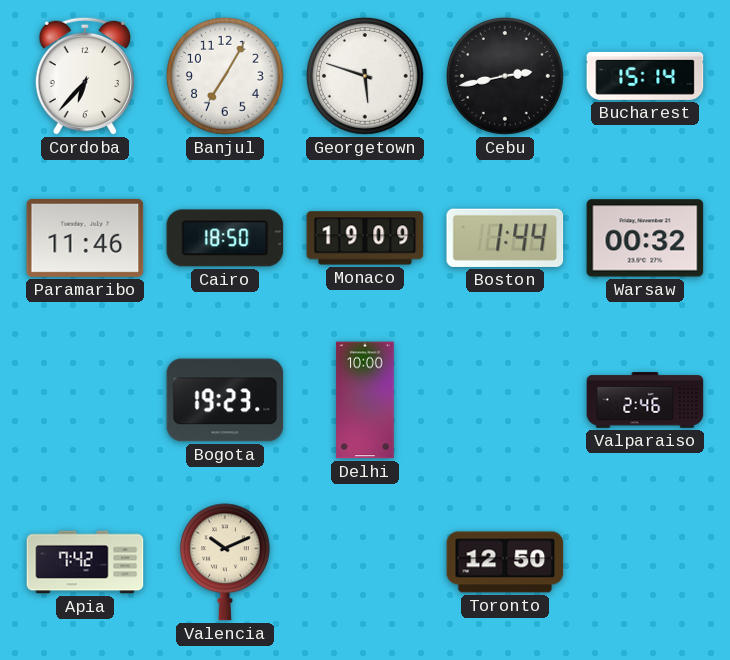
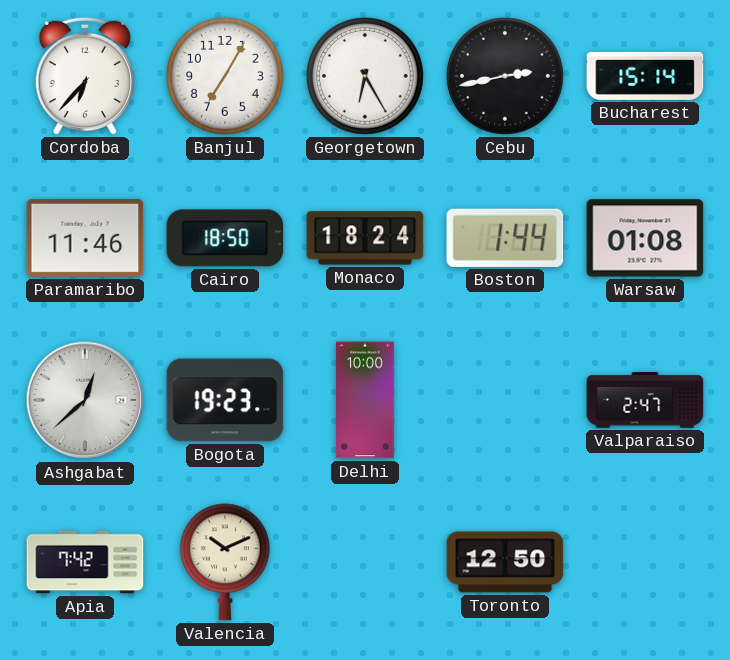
Georgetown: 5:48 -> 6:25 (365, 76)
Monaco: 19:09 -> 18:24 (365, 238)
Warsaw: 00:32 -> 01:08 (645, 238)
Ashgabat: none -> 12:38 (85, 400)
Valparaiso: 2:46 -> 2:47 (645, 400)
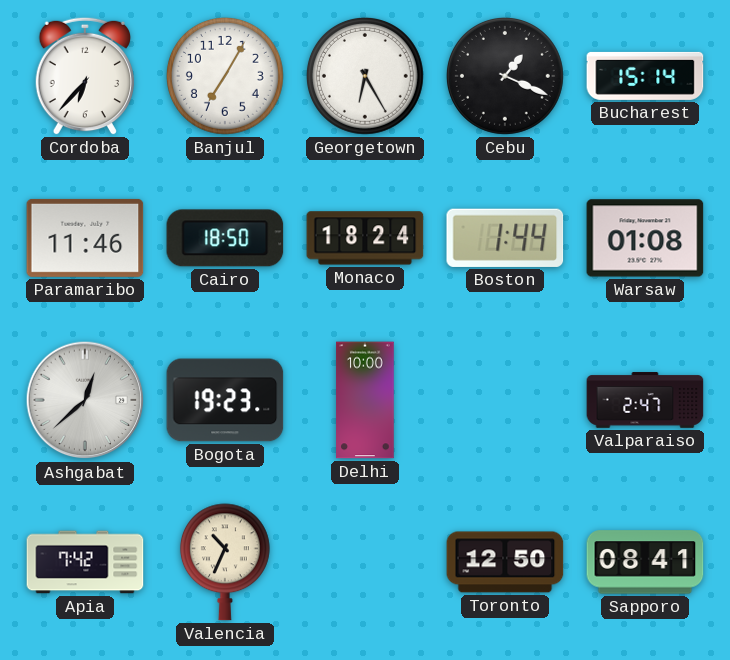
Cebu: 2:43 -> 1:19 (505, 76)
Valencia: 10:11 -> 10:34 (225, 562)
Sapporo: none -> 08:41 (645, 562)
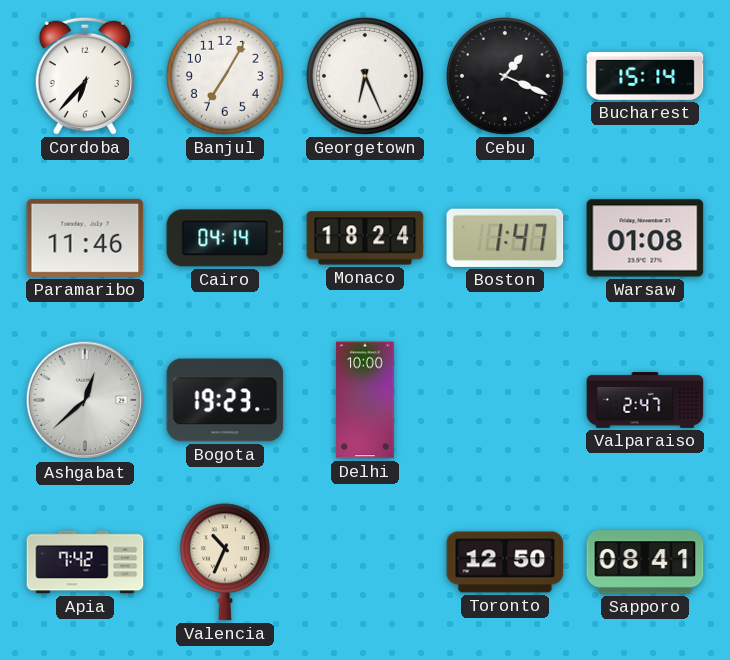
Georgetown: 6:25 -> 6:26 (365, 76)
Cairo: 18:50 -> 04:14 (225, 238)
Boston: 1:44 -> 1:47 (505, 238)
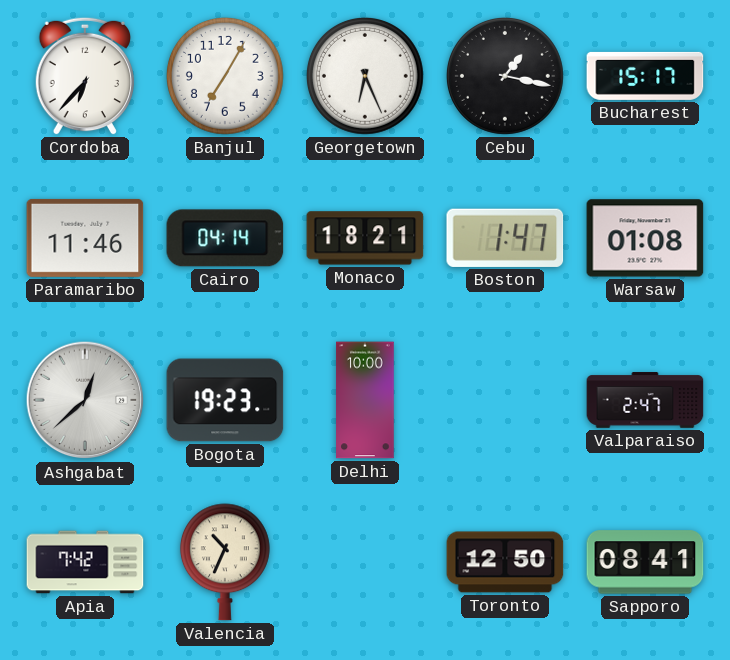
Cebu: 1:19 -> 1:17 (505, 76)
Bucharest: 15:14 -> 15:17 (645, 76)
Monaco: 18:24 -> 18:21 (365, 238)
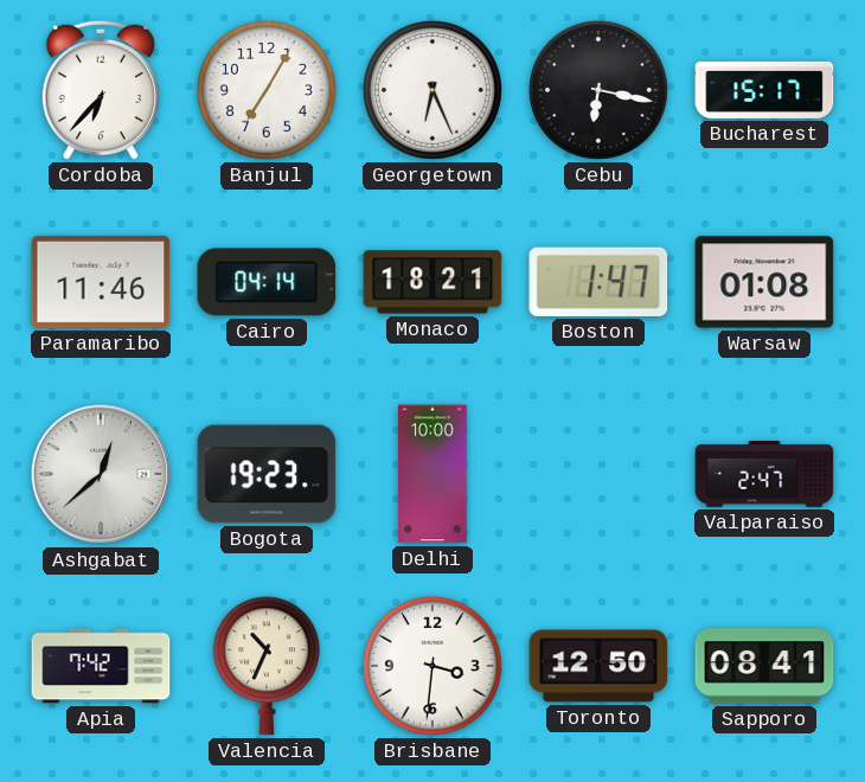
Cebu: 1:17 -> 6:17 (598, 90)
Brisbane: none -> 3:31 (432, 666)
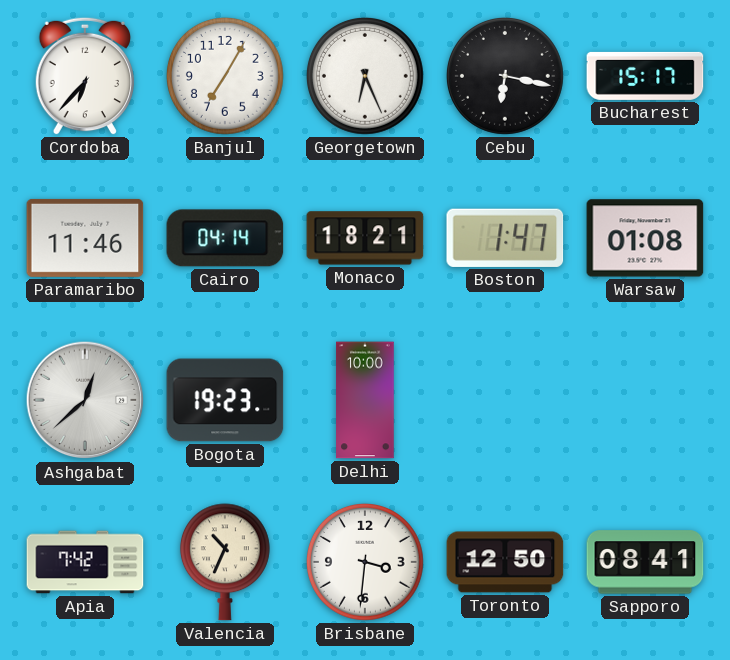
Valparaiso: 2:47 -> none (764, 474)
